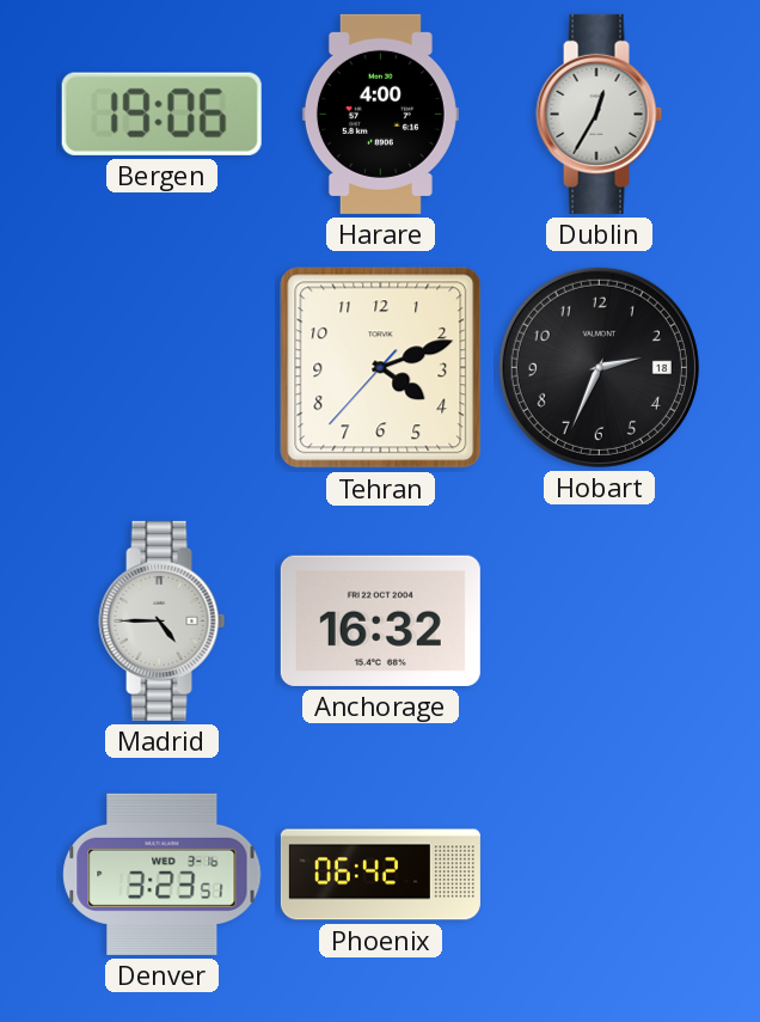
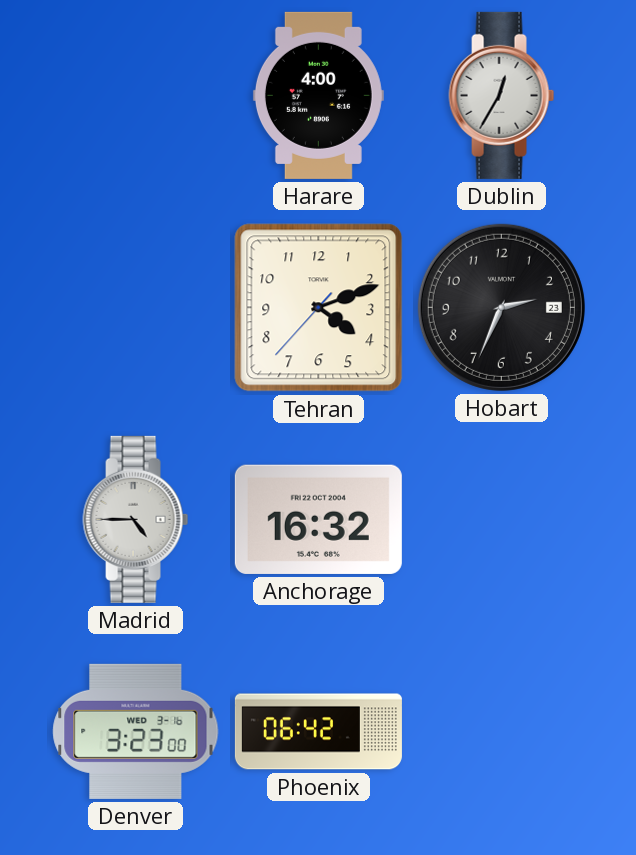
Bergen: 19:06 -> none (161, 114)
Hobart date: 18 -> 23 (501, 307)
Denver: 3:23:51 -> 3:23:00 (136, 731)
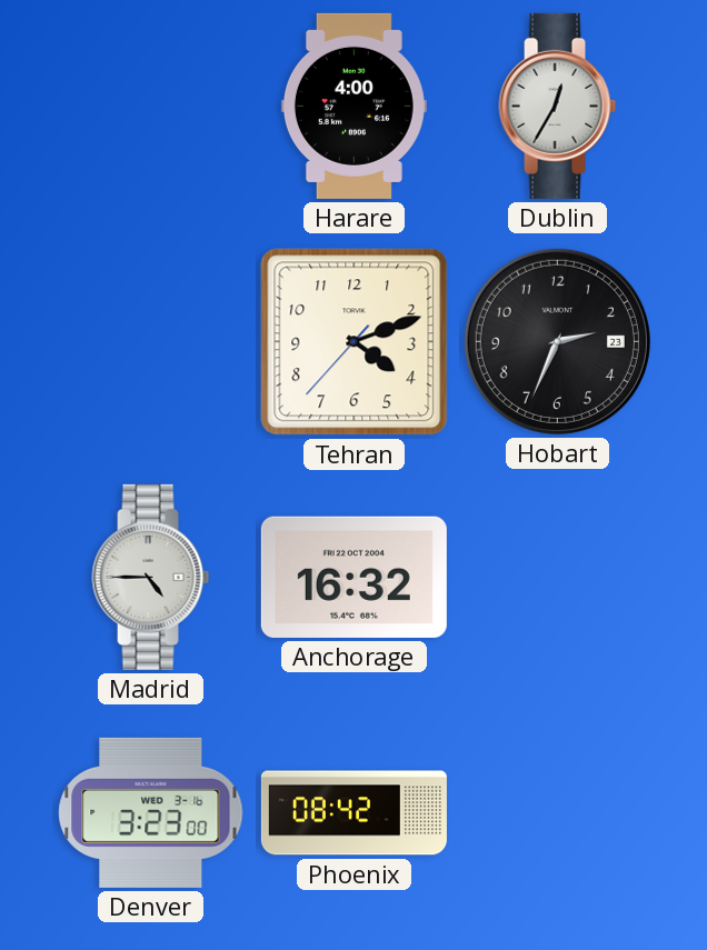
Phoenix: 06:42 -> 08:42 (353, 813)
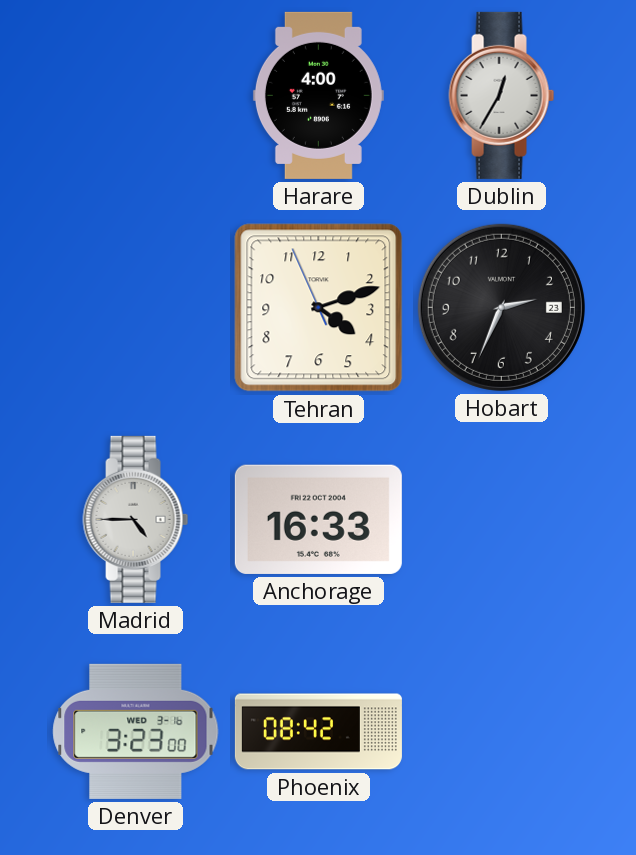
Tehran: 4:11:37 -> 4:11:56 (319, 308)
Anchorage: 16:32 -> 16:33 (318, 519)
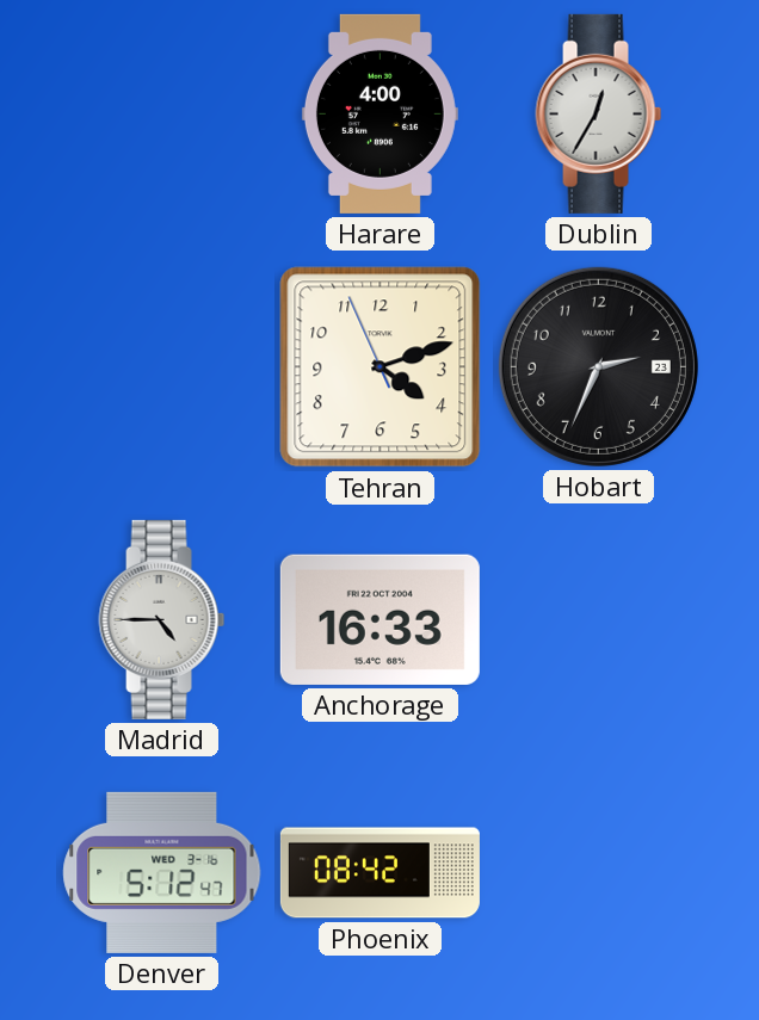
Denver: 3:23 -> 5:12 (162, 872)
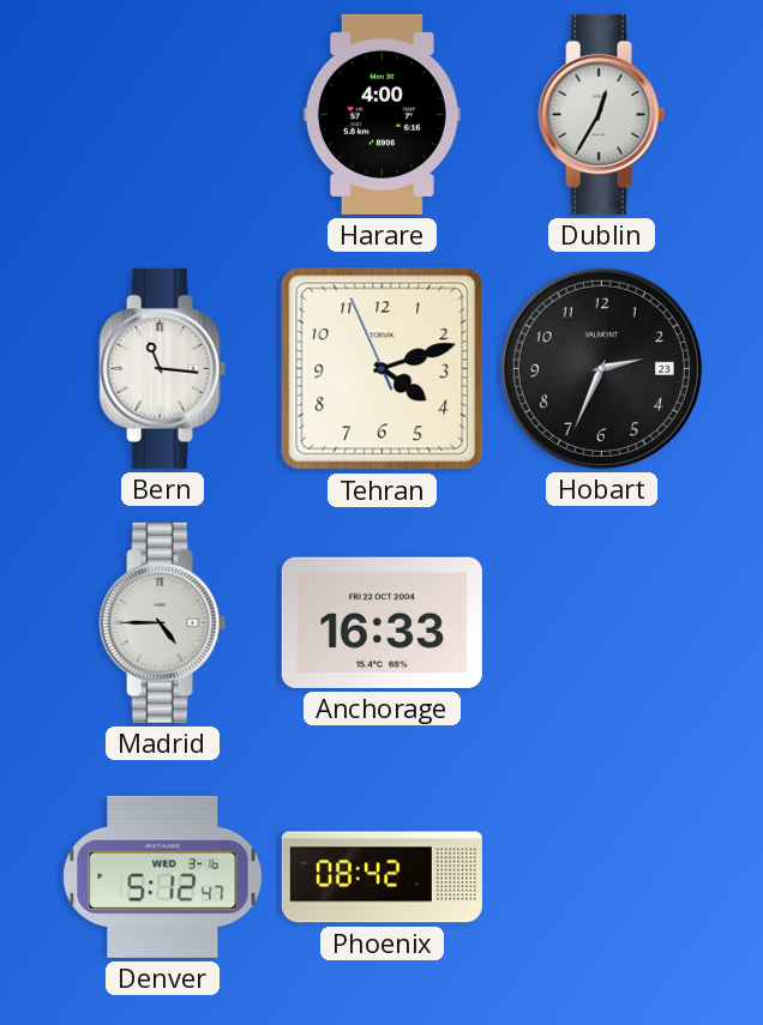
Bern: none -> 11:16 (163, 368)
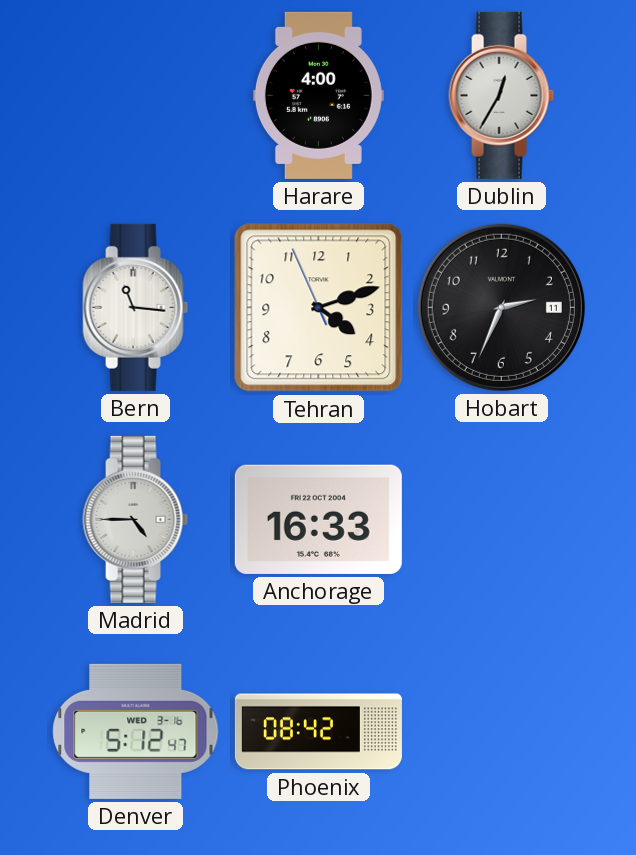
Hobart date: 23 -> 11 (501, 307)
